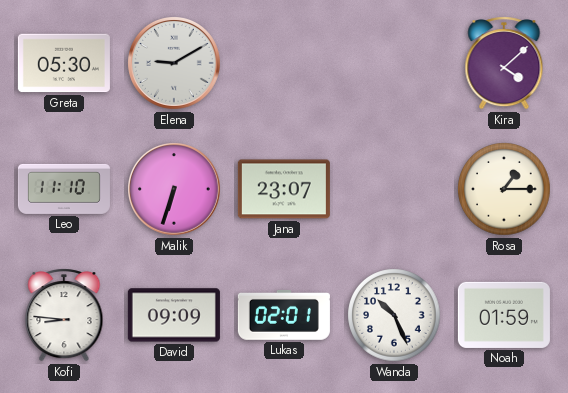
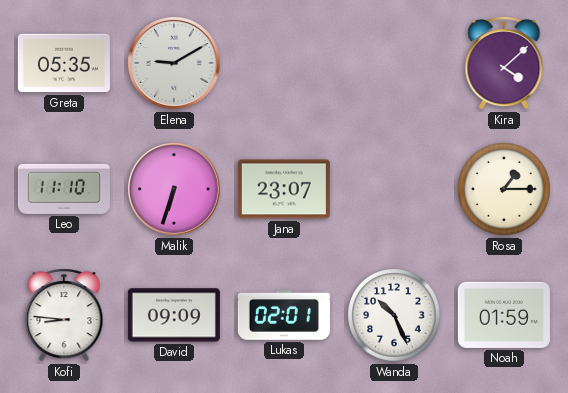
Greta: 05:30 -> 05:35 (64, 63)
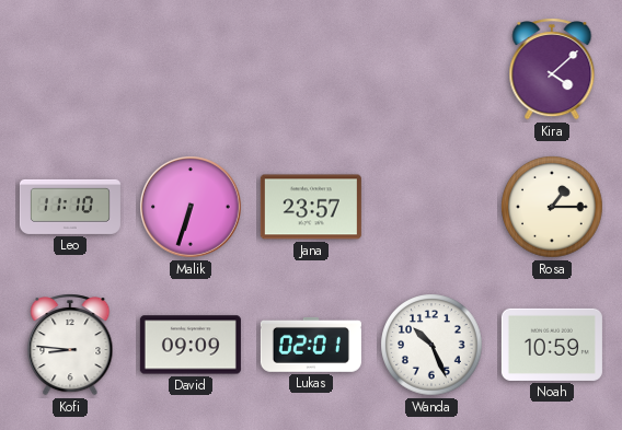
Greta: 05:35 -> none (64, 63)
Elena: 9:10 -> none (175, 64)
Jana: 23:07 -> 23:57 (311, 207)
Noah: 01:59 -> 10:59 (552, 345)
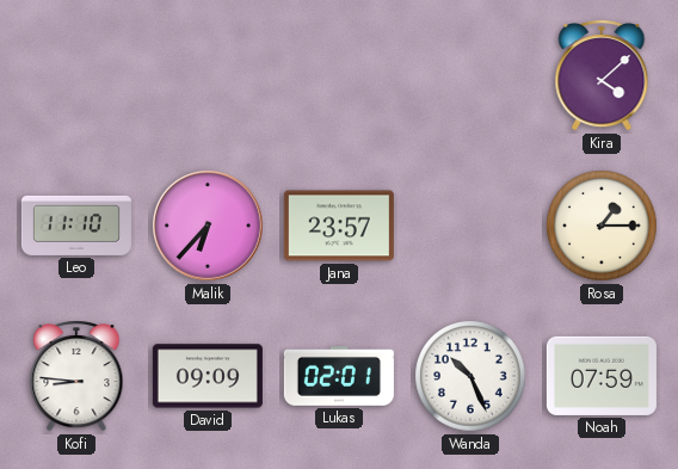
Malik: 6:33 -> 6:37 (209, 227)
Noah: 10:59 -> 07:59 (602, 376)
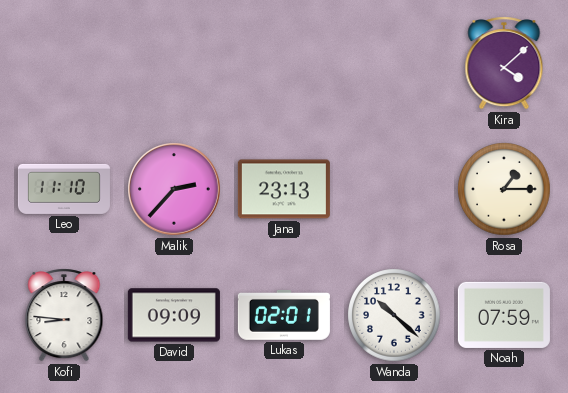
Malik: 6:37 -> 2:37 (175, 190)
Jana: 23:57 -> 23:13 (284, 189)
Wanda: 10:26 -> 10:22 (394, 315)
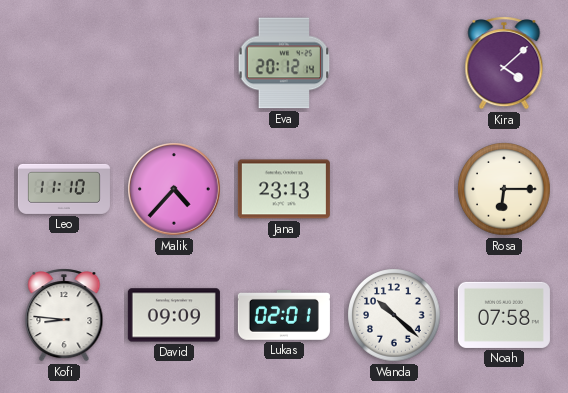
Eva: none -> 20:12 (284, 63)
Malik: 2:37 -> 4:37 (175, 190)
Rosa: 1:15 -> 6:15 (504, 189)
Noah: 07:59 -> 07:58 (504, 315)
